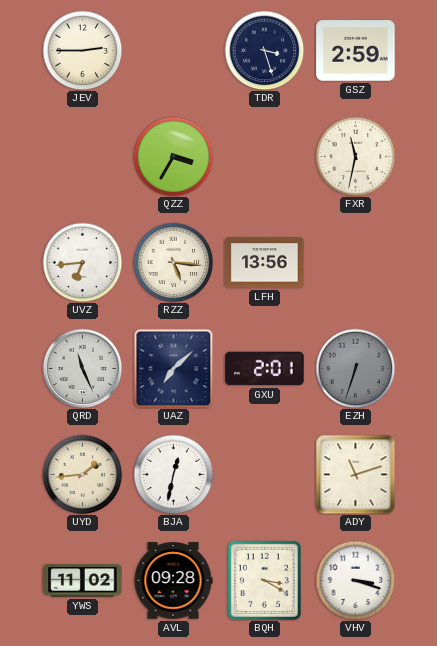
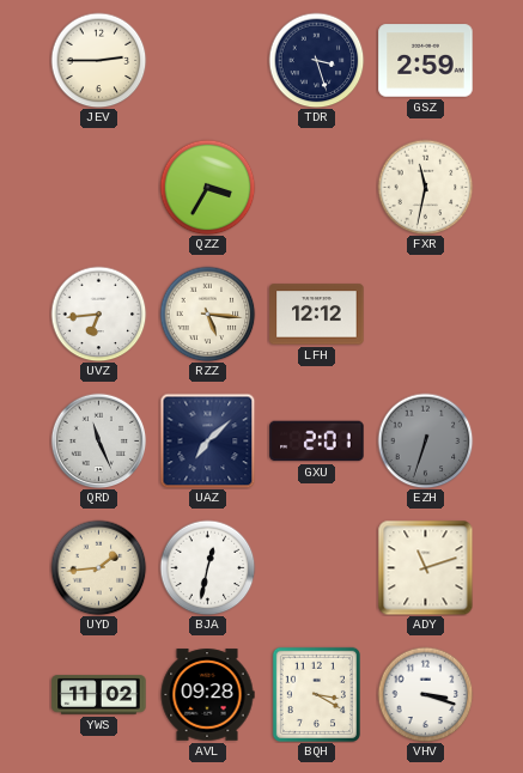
LFH: 13:56 -> 12:12 (317, 315)
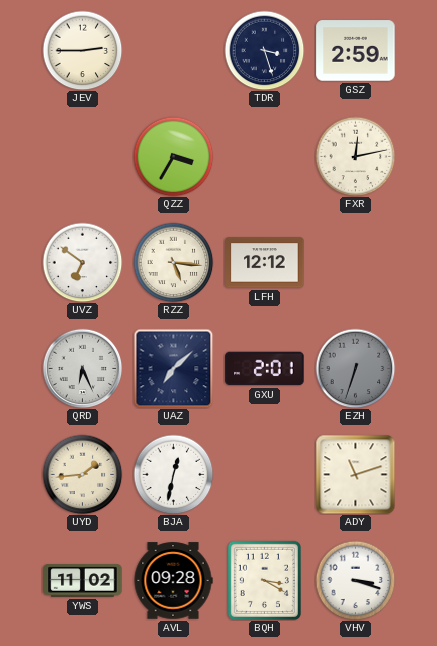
FXR: 11:32 -> 12:13 (355, 156)
UVZ: 6:44 -> 6:51 (82, 262)
QRD: 11:26 -> 6:26 (82, 368)
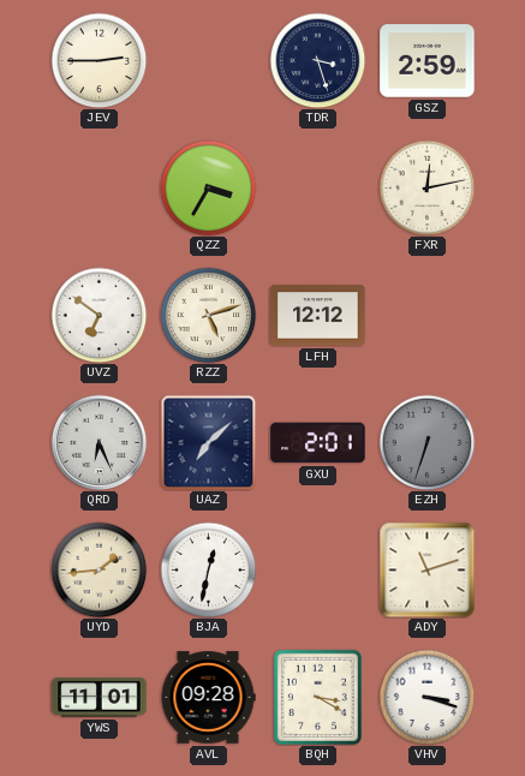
RZZ: 5:16 -> 5:12 (208, 315)
YWS: 11:02 -> 11:01 (100, 698)
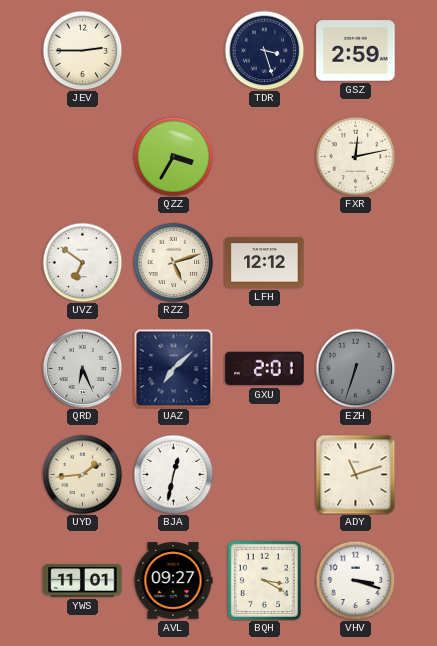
AVL: 09:28 -> 09:27 (173, 581)
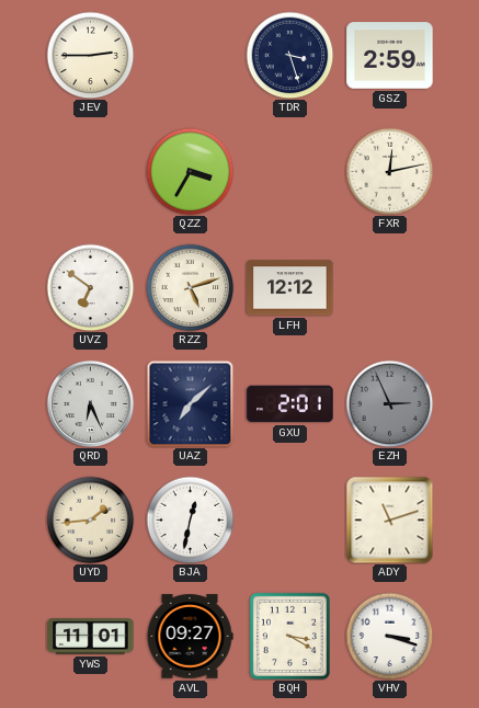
EZH: 6:33 -> 2:56 (389, 403)
